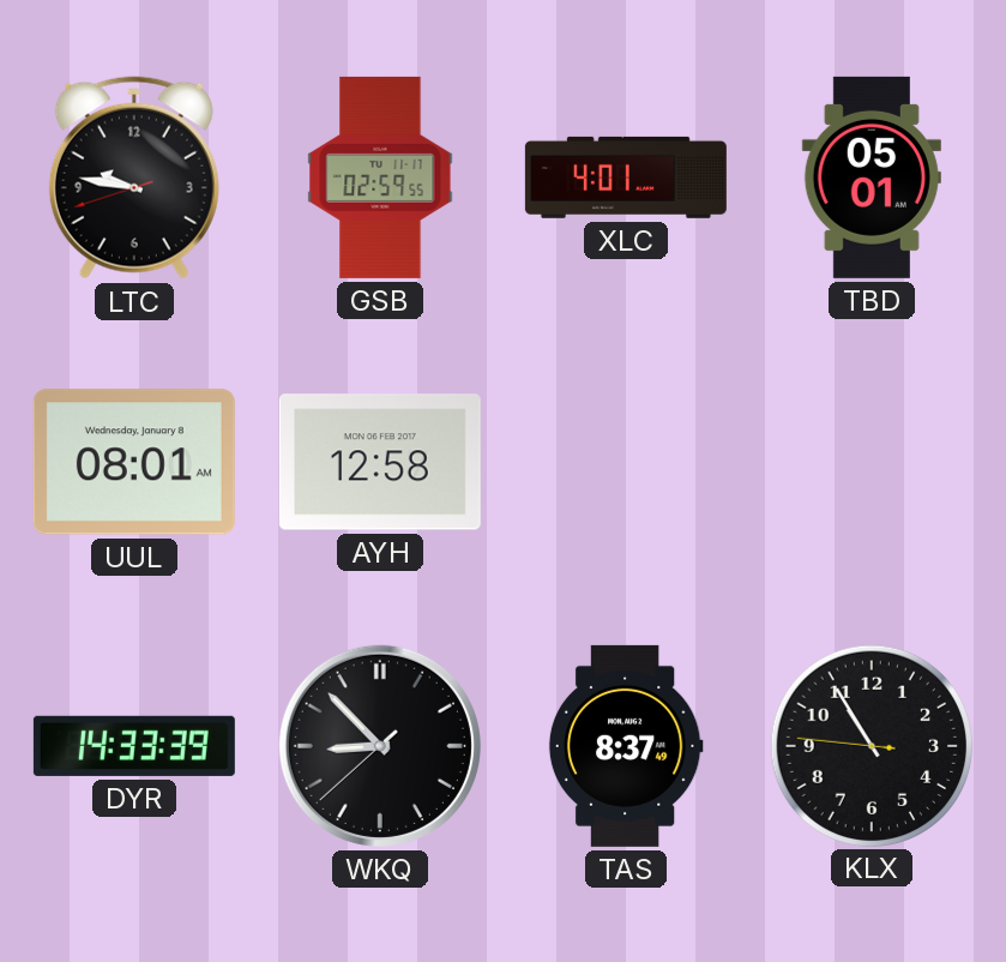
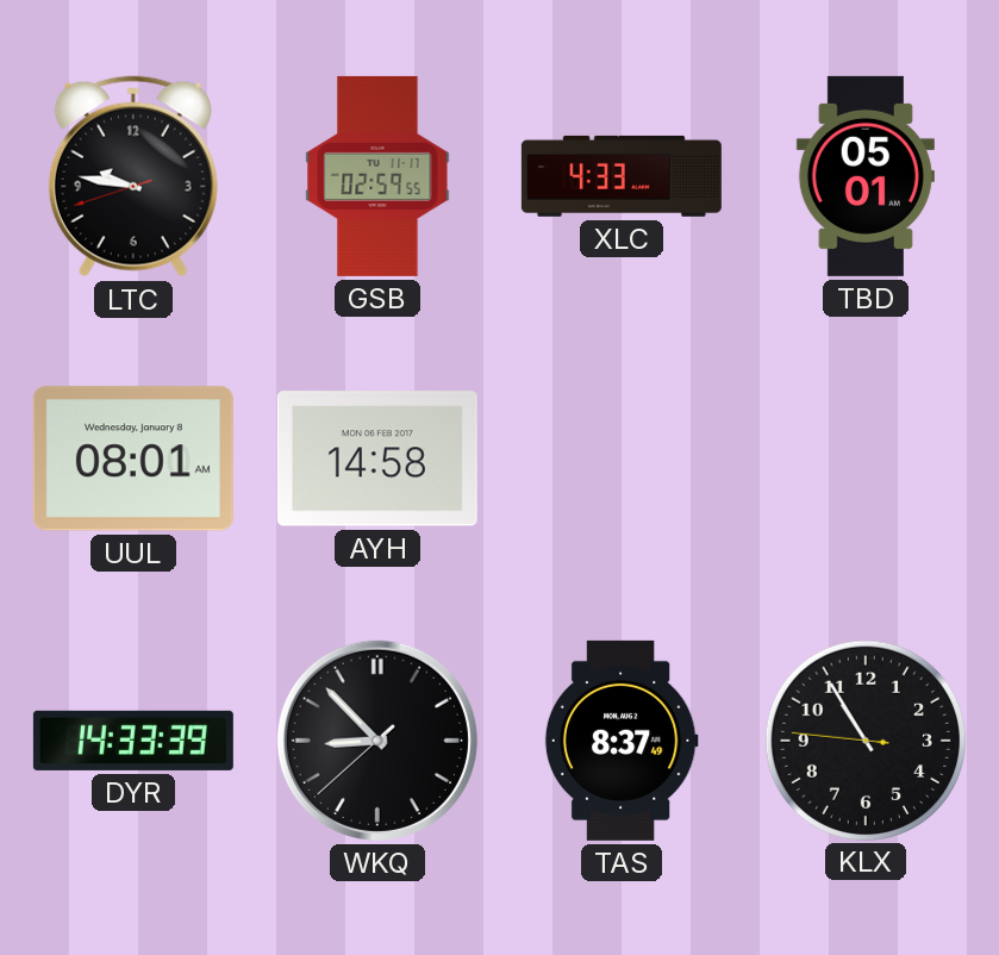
XLC: 4:01 -> 4:33 (622, 176)
AYH: 12:58 -> 14:58 (377, 458)
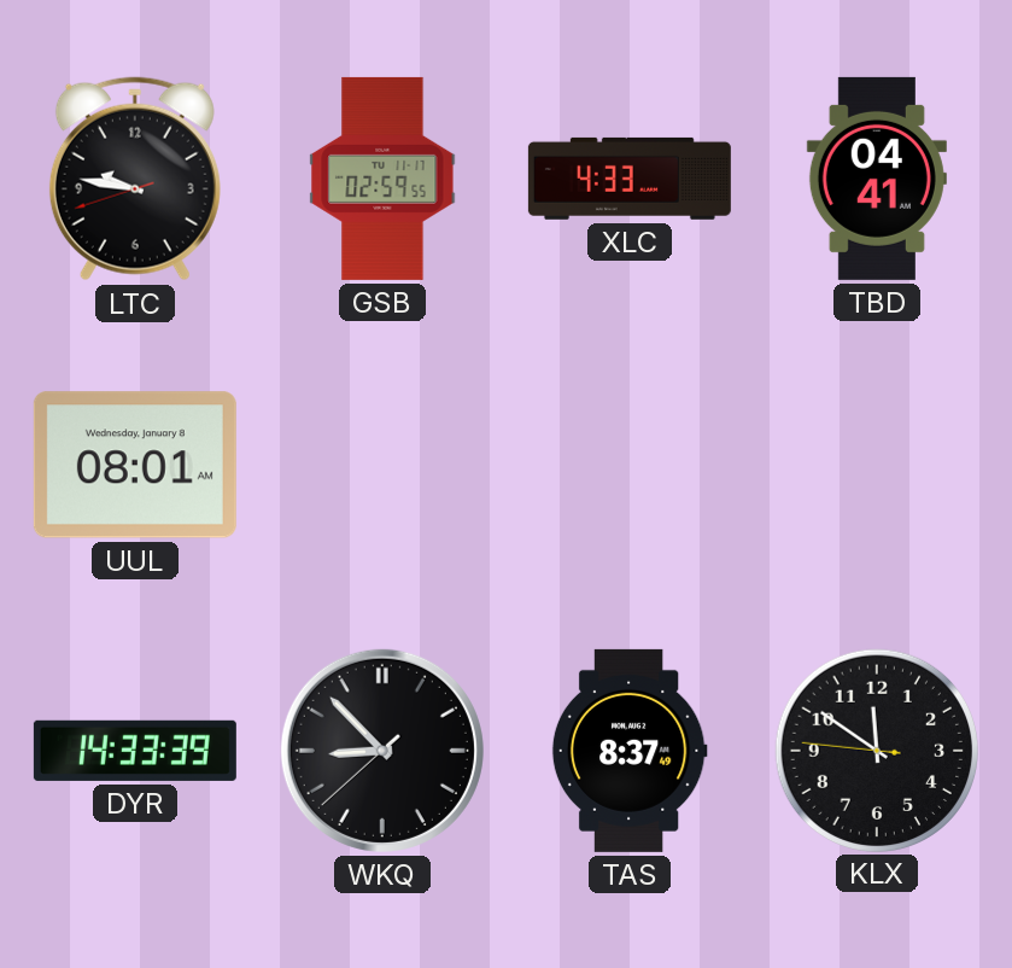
TBD: 05:01 -> 04:41 (877, 179)
AYH: 14:58 -> none (377, 458)
KLX: 10:54 -> 11:50 (876, 750)
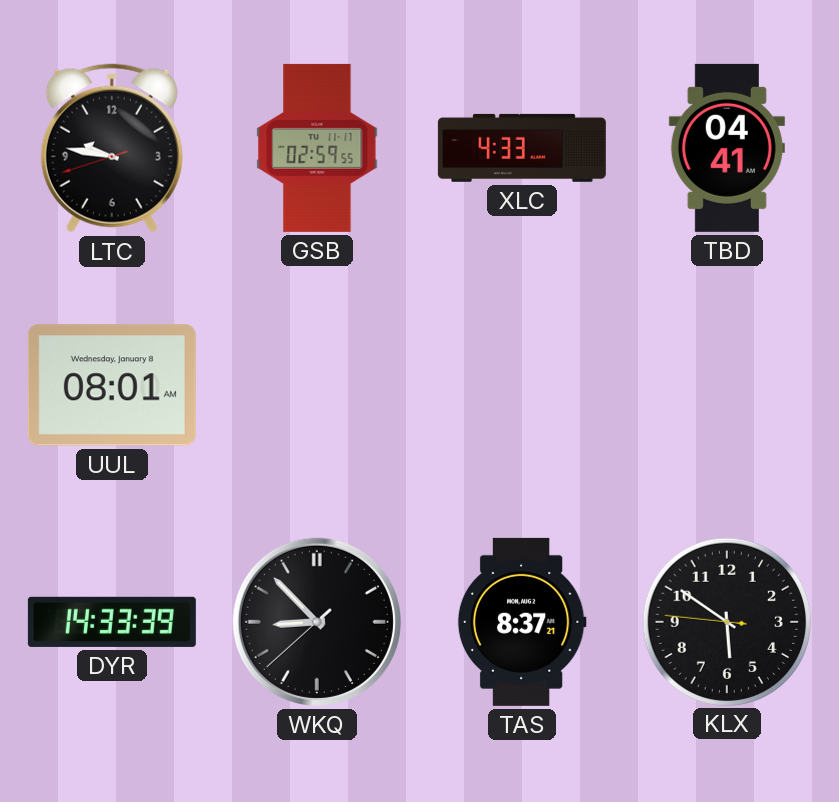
TAS: 8:37:49 -> 8:37:21 (522, 622)
KLX: 11:50 -> 5:50 (726, 621)
